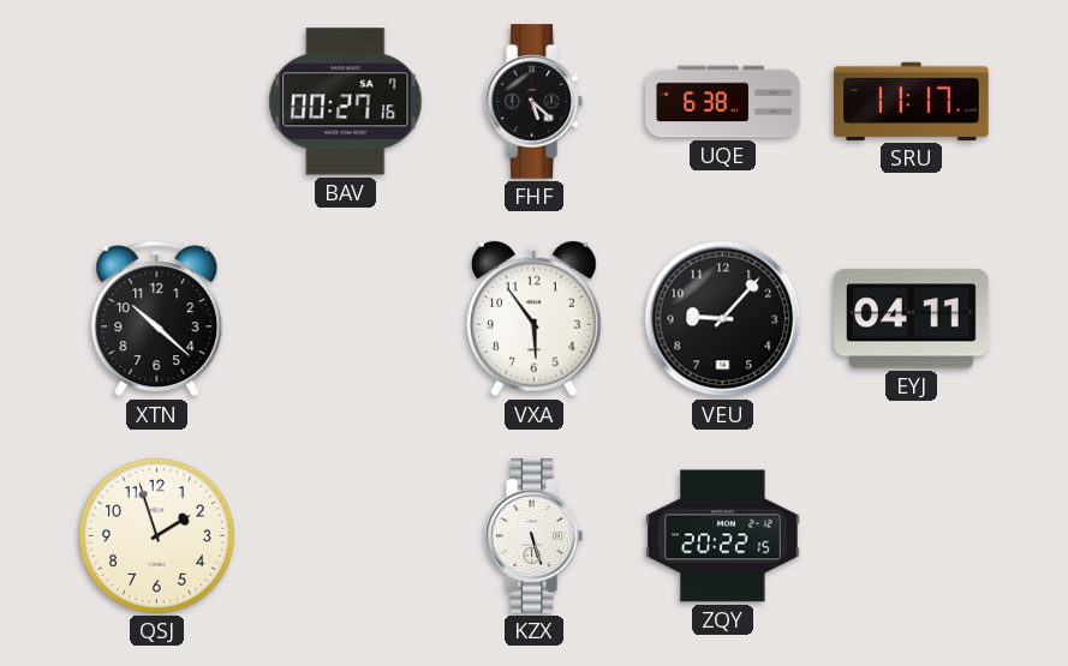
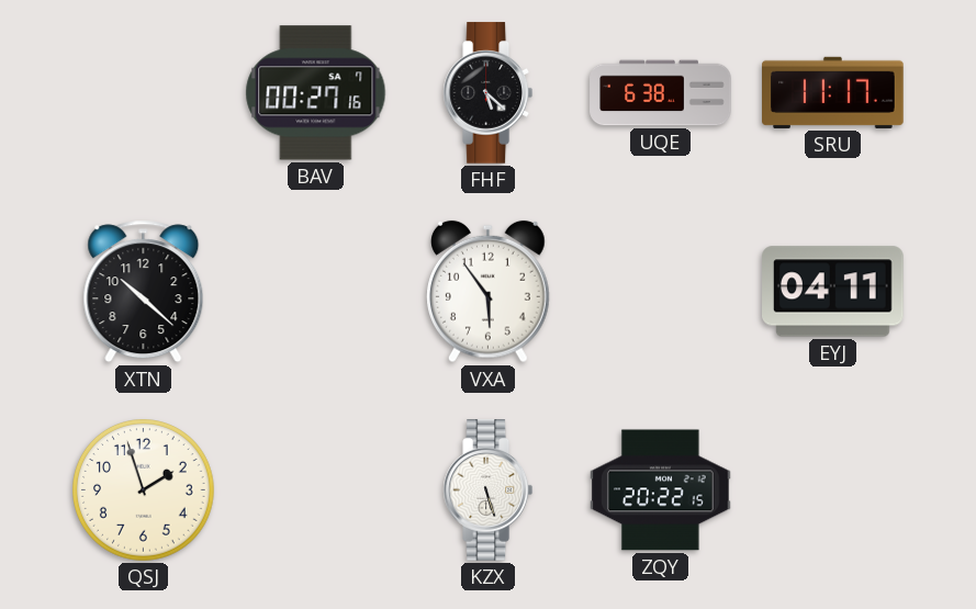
VEU: 9:07 -> none (723, 319)
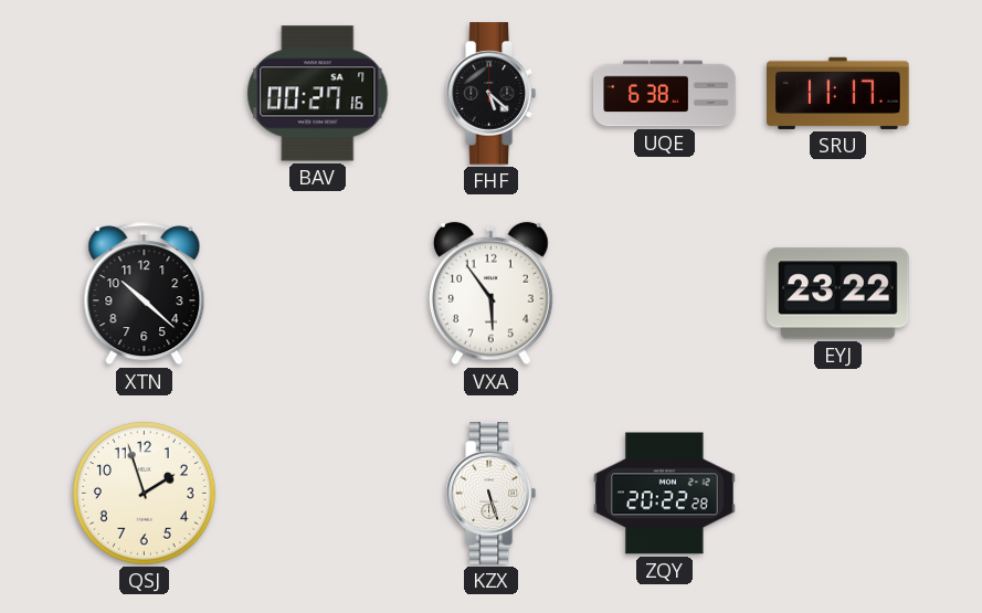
EYJ: 04:11 -> 23:22 (838, 294)
ZQY: 20:22:15 -> 20:22:28 (665, 494)
